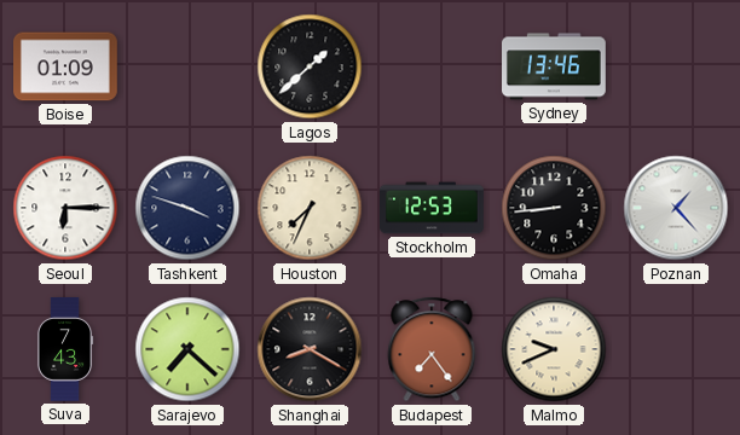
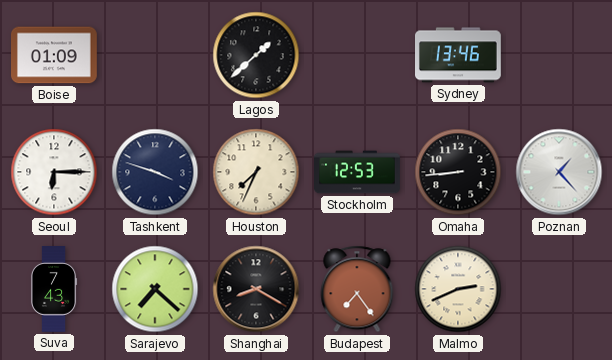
Malmo: 9:41 -> 2:41 (458, 289)
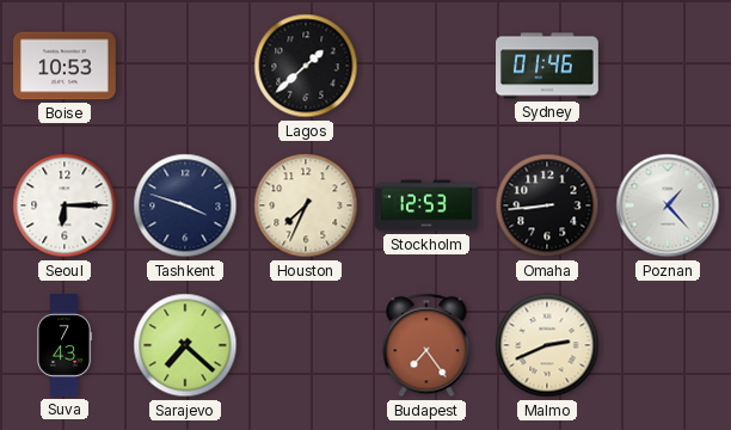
Boise: 01:09 -> 10:53 (66, 66)
Sydney: 13:46 -> 01:46 (548, 66)
Shanghai: 8:20 -> none (256, 289)
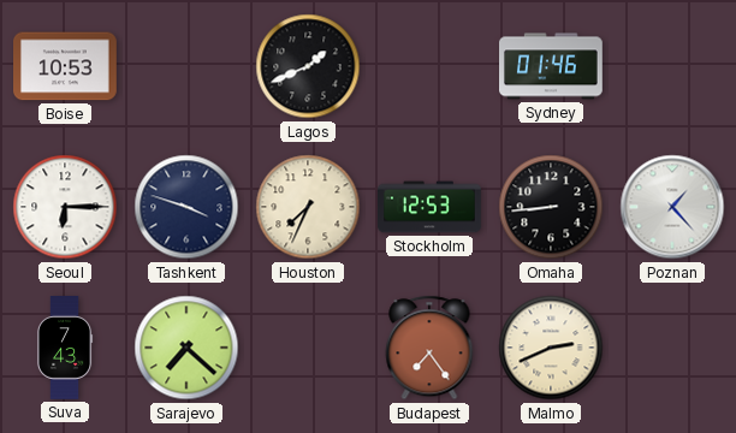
Lagos: 1:38 -> 1:41 (308, 66)
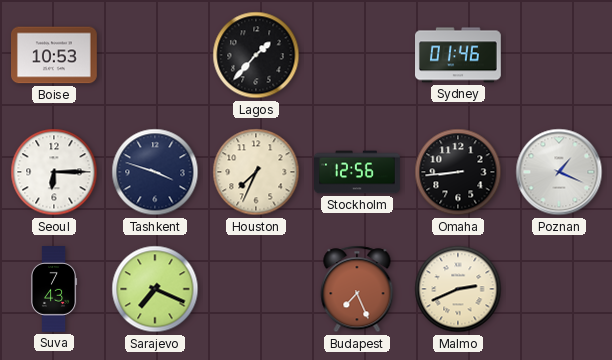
Lagos: 1:41 -> 1:37 (256, 55)
Stockholm: 12:53 -> 12:56 (358, 172)
Poznan: 1:23 -> 1:19 (559, 172)
Sarajevo: 7:22 -> 7:19 (155, 289)
Budapest: 7:24 -> 7:26 (357, 289)
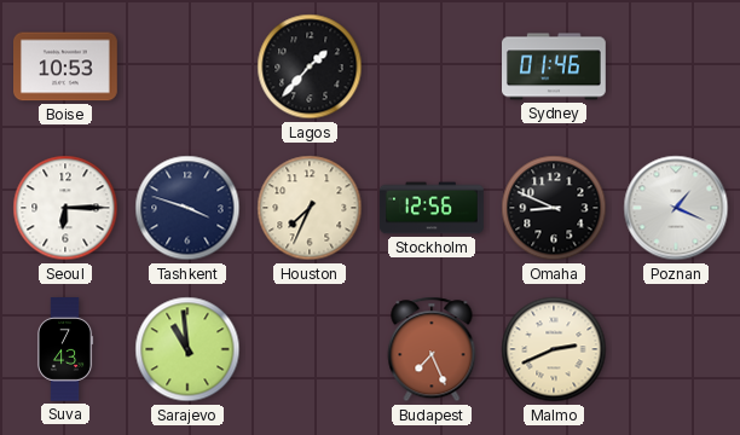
Omaha: 8:44 -> 8:49 (554, 208)
Sarajevo: 7:19 -> 10:59 (187, 349)
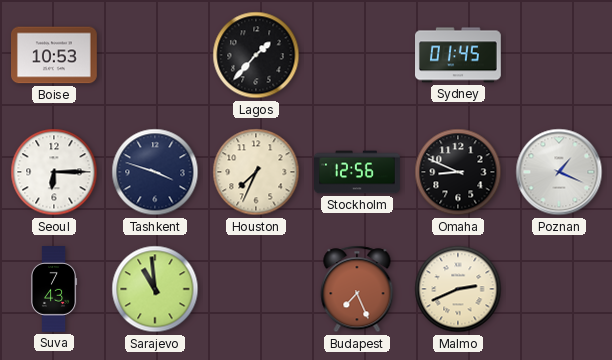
Sydney: 01:46 -> 01:45 (459, 55)
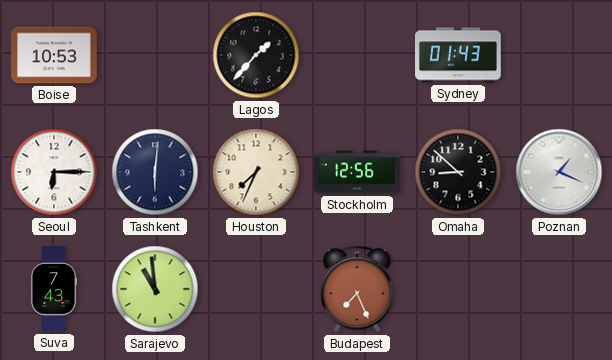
Sydney: 01:45 -> 01:43 (459, 55)
Tashkent: 3:48 -> 6:01 (155, 172)
Omaha: 8:49 -> 8:52 (458, 172)
Malmo: 2:41 -> none (458, 289)
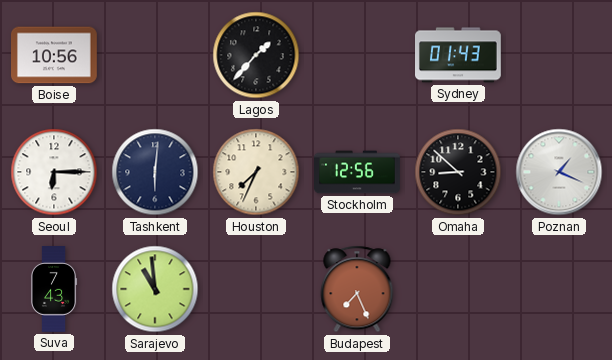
Boise: 10:53 -> 10:56 (55, 55)
